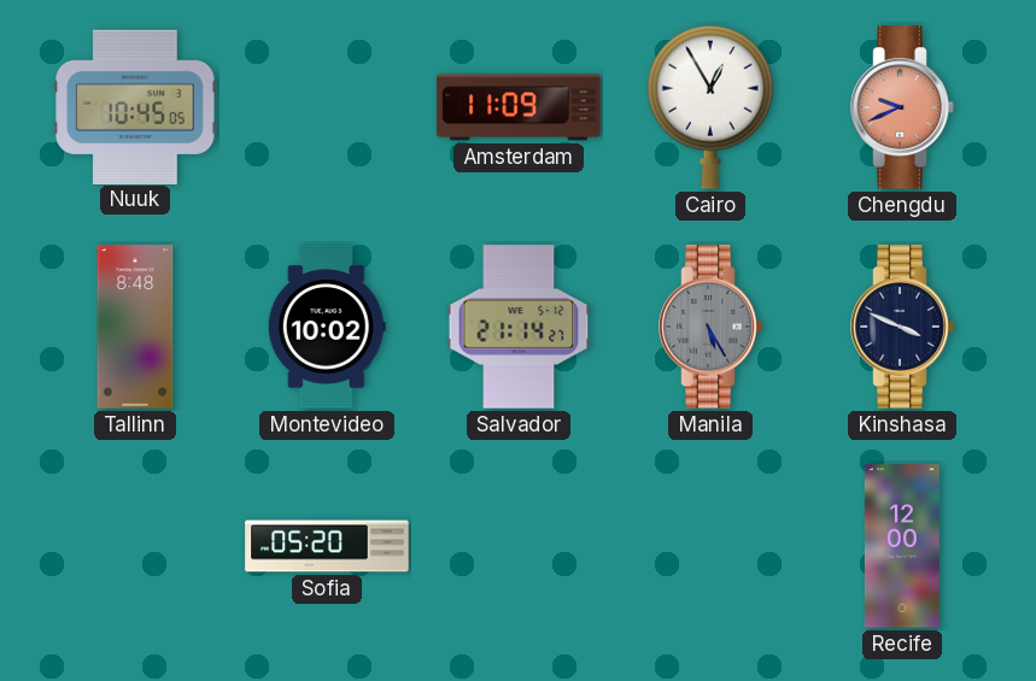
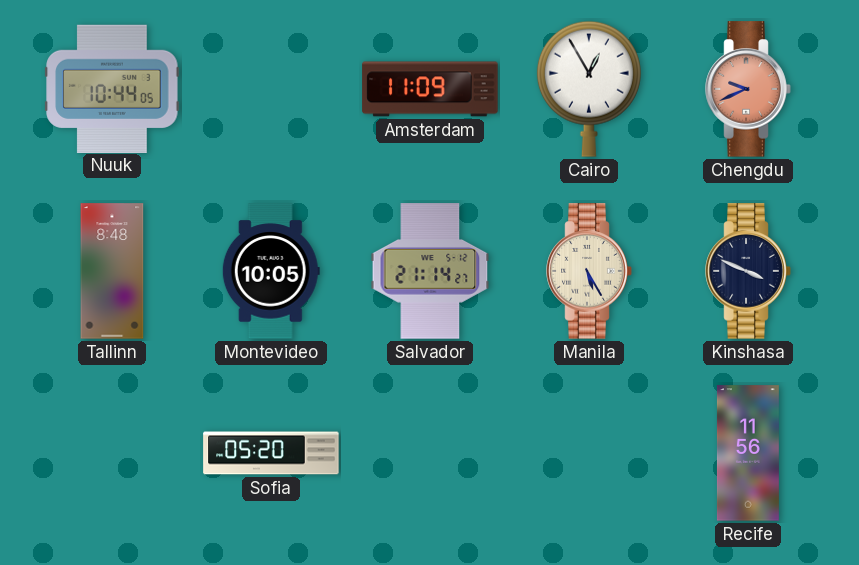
Nuuk: 10:45 -> 10:44 (112, 88)
Montevideo: 10:02 -> 10:05 (271, 271)
Manila dial: grey -> cream (589, 271)
Recife: 12:00 -> 11:56 (748, 453)
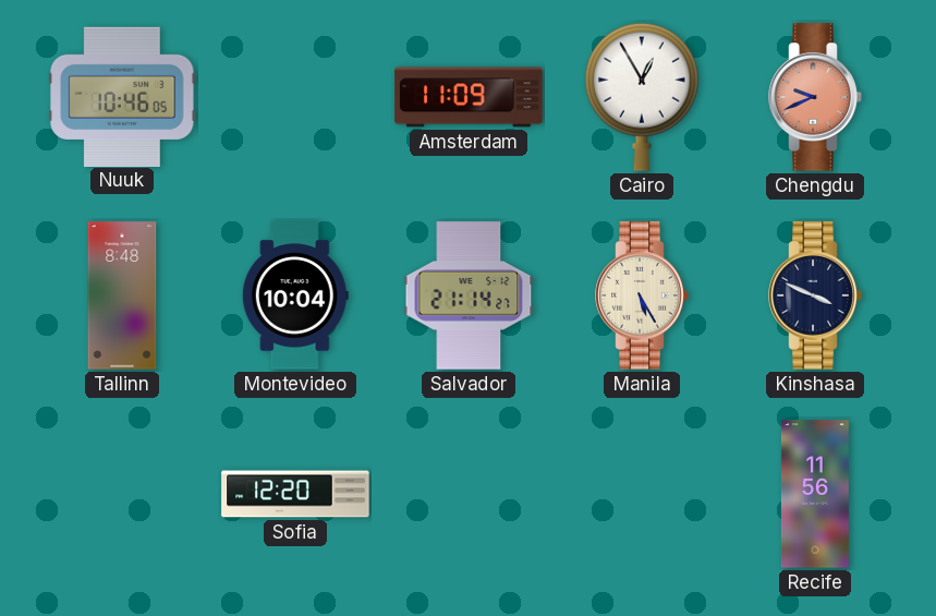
Nuuk: 10:44 -> 10:46 (122, 96)
Montevideo: 10:05 -> 10:04 (295, 295)
Sofia: 05:20 -> 12:20 (295, 494)
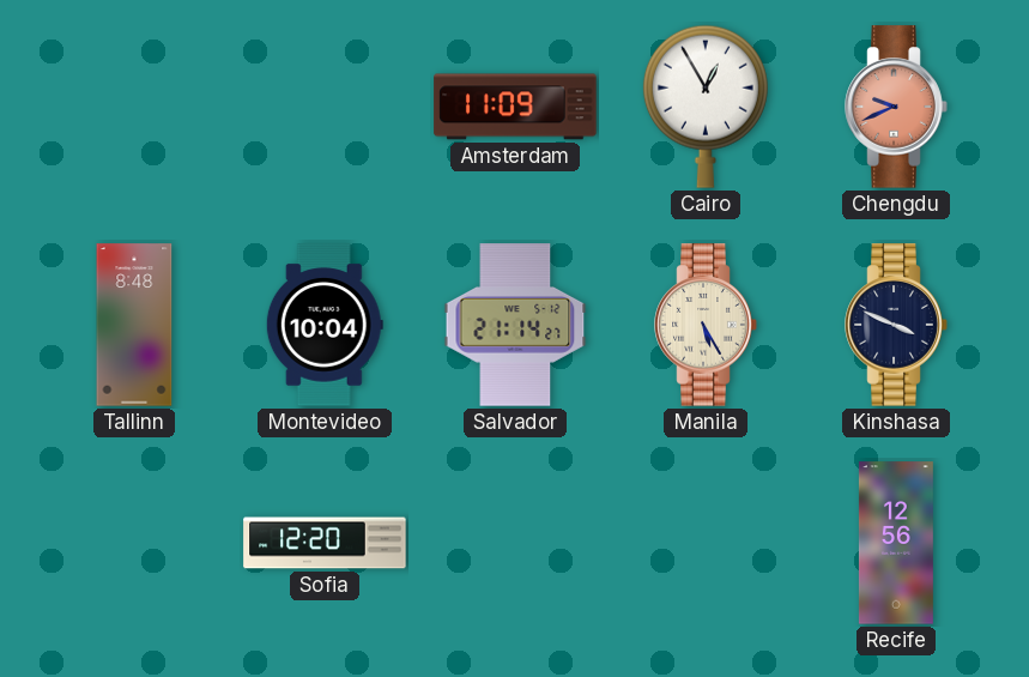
Nuuk: 10:46 -> none (122, 96)
Recife: 11:56 -> 12:56 (896, 543)
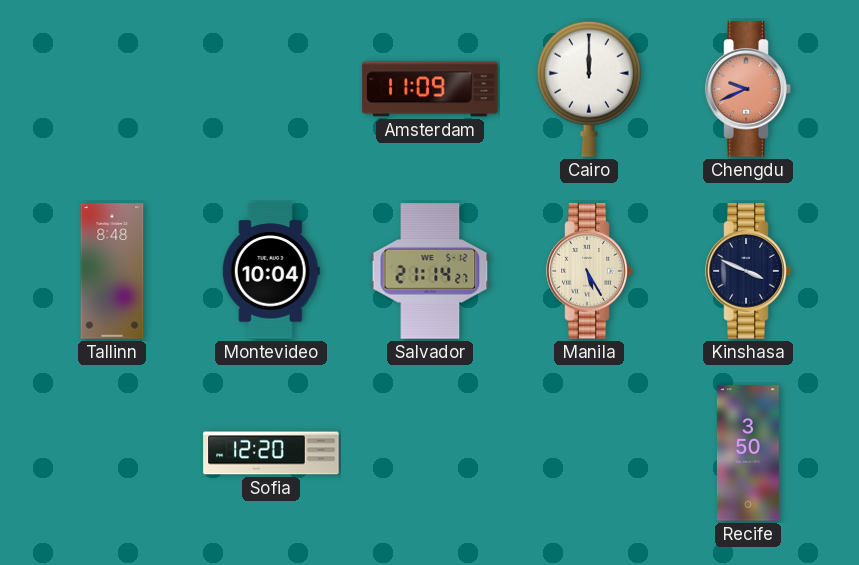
Cairo: 12:55 -> 12:00 (589, 89)
Recife: 12:56 -> 3:50 (748, 453)
